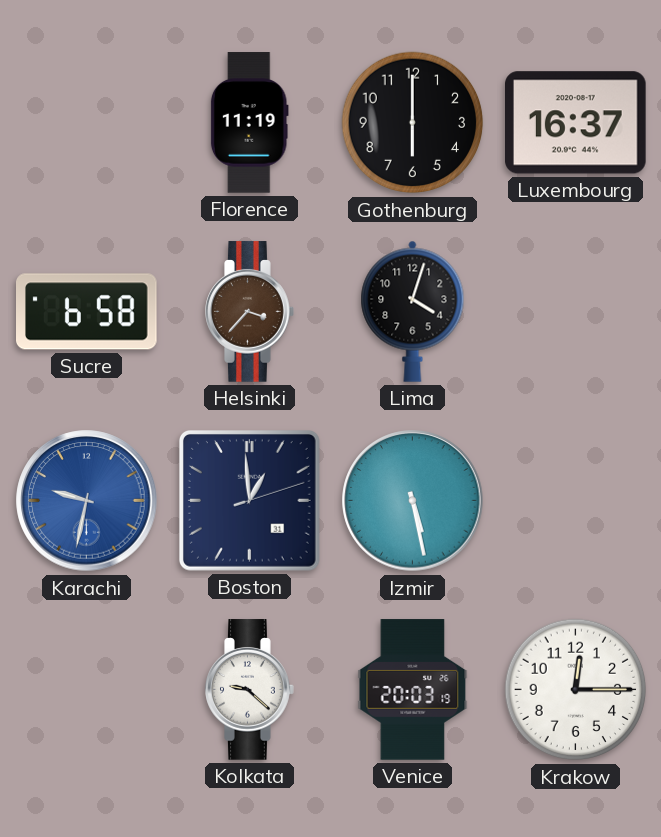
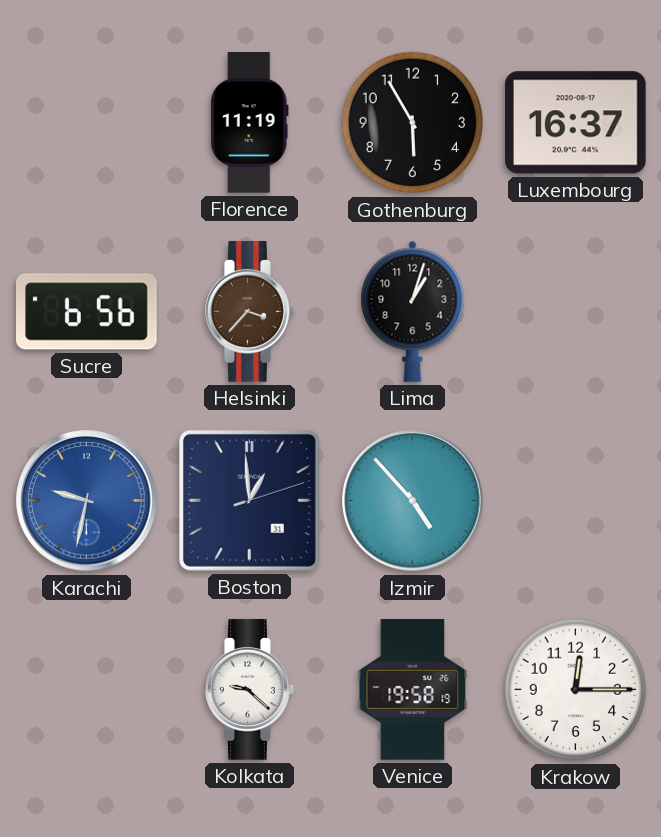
Gothenburg: 6:00 -> 5:55 (413, 123)
Sucre: 6:58 -> 6:56 (87, 312)
Lima: 4:03 -> 1:03 (413, 311)
Izmir: 5:28 -> 4:53 (413, 501)
Venice: 20:03 -> 19:58 (413, 690)
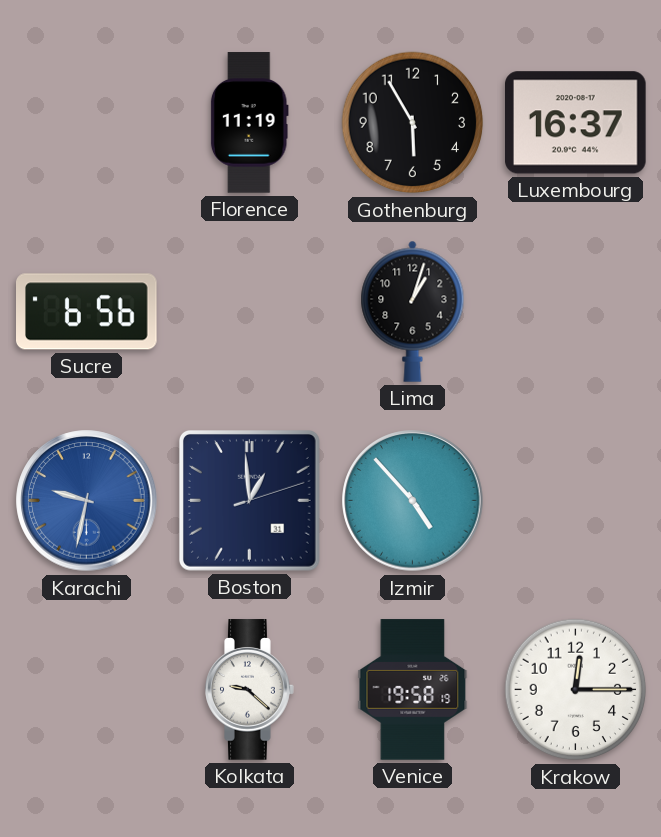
Helsinki: 3:37 -> none (250, 312)
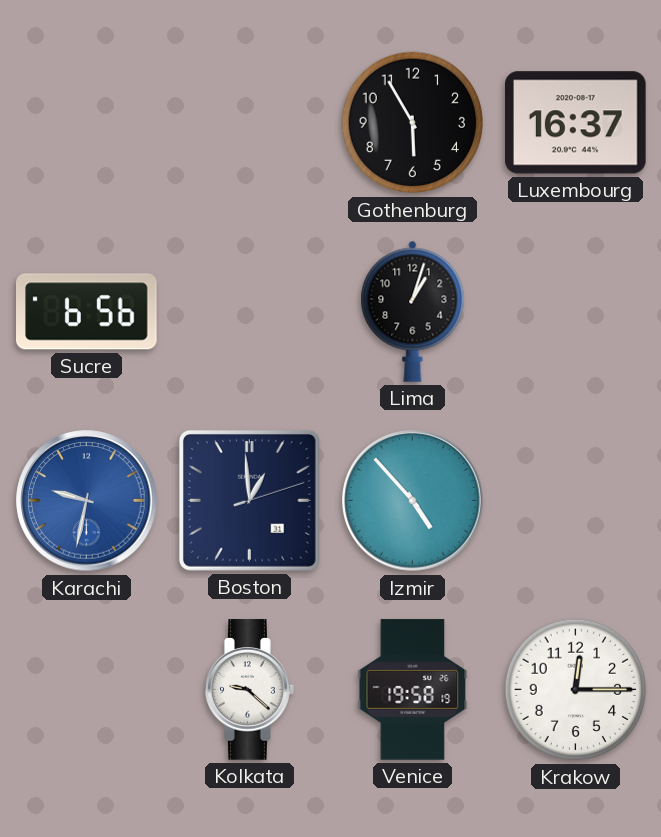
Florence: 11:19 -> none (249, 123)
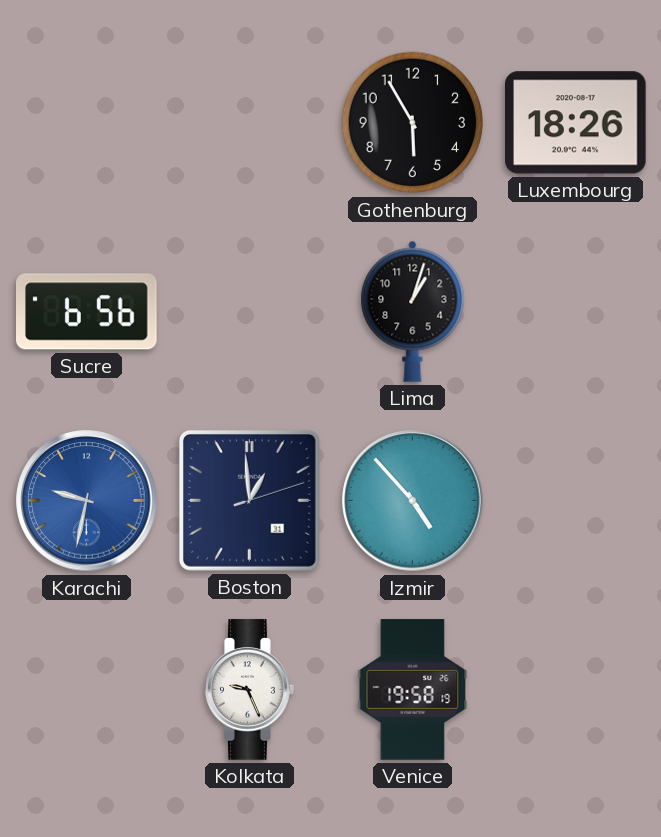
Luxembourg: 16:37 -> 18:26 (576, 123)
Kolkata: 9:22 -> 9:26 (250, 690)
Krakow: 12:15 -> none (576, 690)
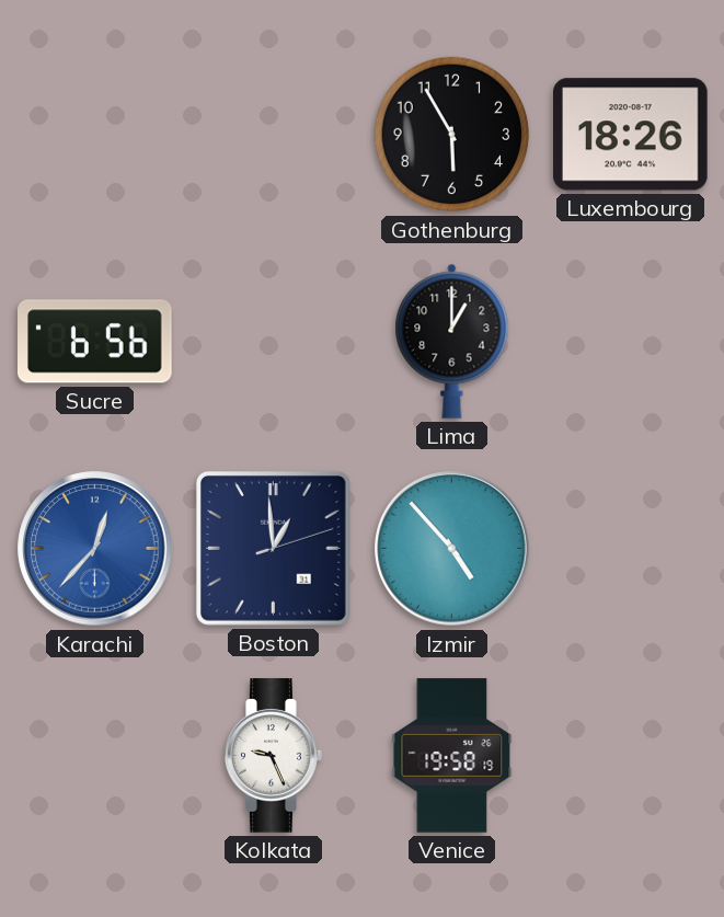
Lima: 1:03 -> 1:00 (452, 341)
Karachi: 9:32 -> 12:37 (95, 549)
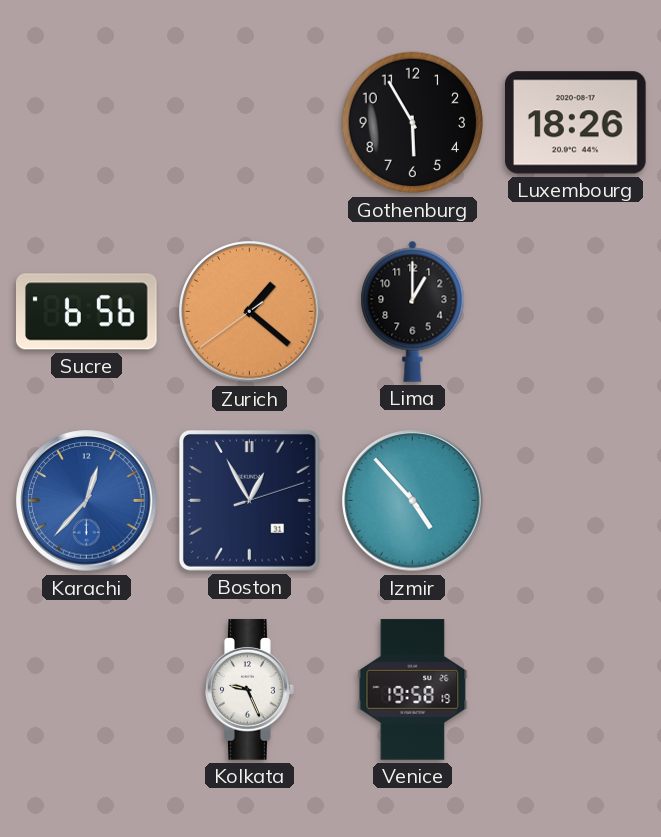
Zurich: none -> 1:21 (250, 312)
Boston: 12:59 -> 12:55 (250, 501)
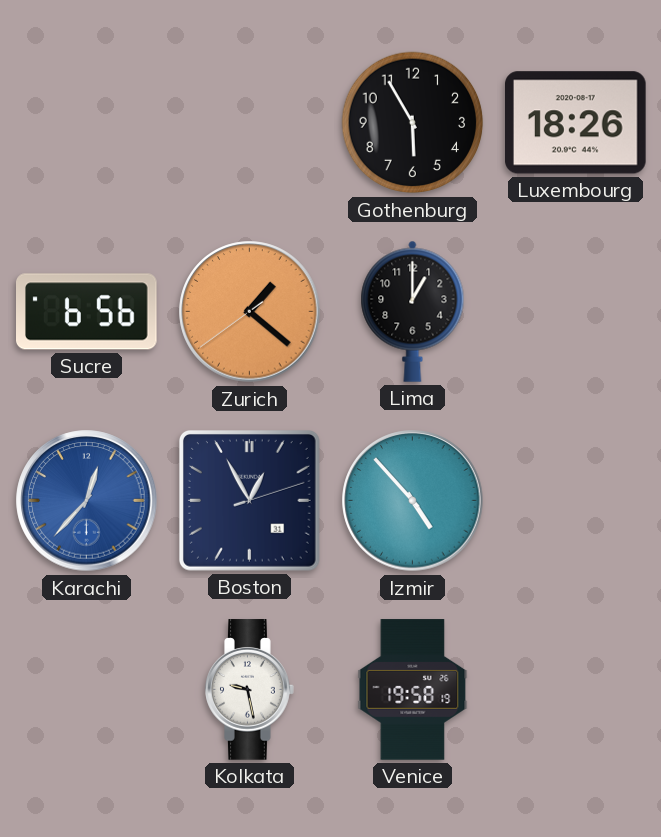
Kolkata: 9:26 -> 9:28 (250, 690)
